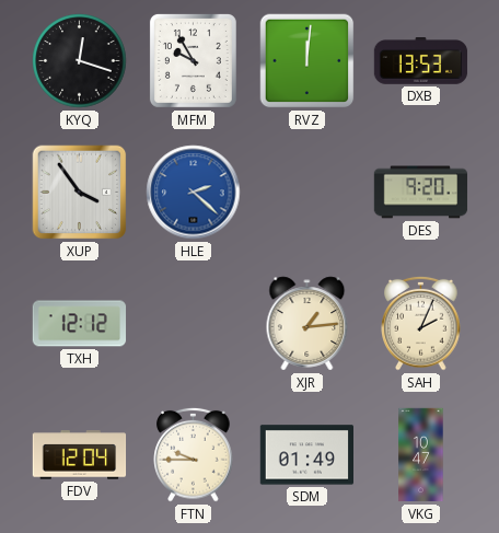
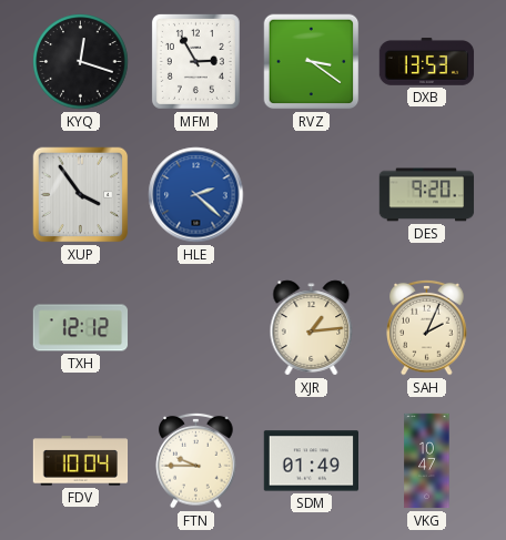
MFM: 9:55 -> 2:55 (195, 61)
RVZ: 12:01 -> 3:21 (312, 62)
FDV: 12:04 -> 10:04 (81, 461)
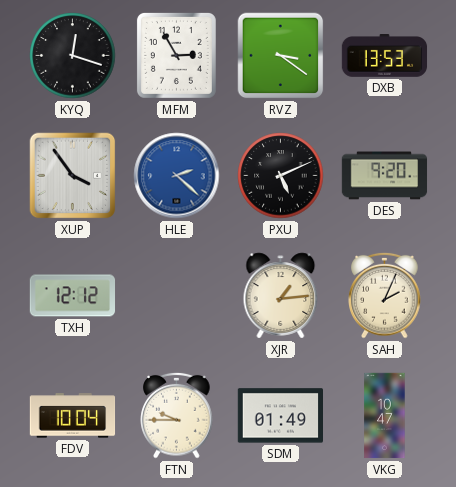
PXU: none -> 5:11 (281, 176)
